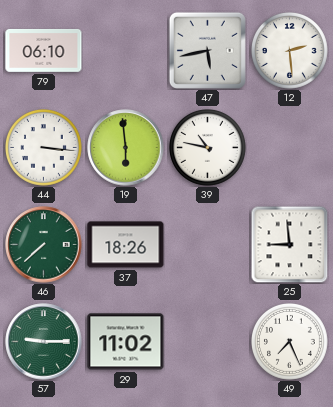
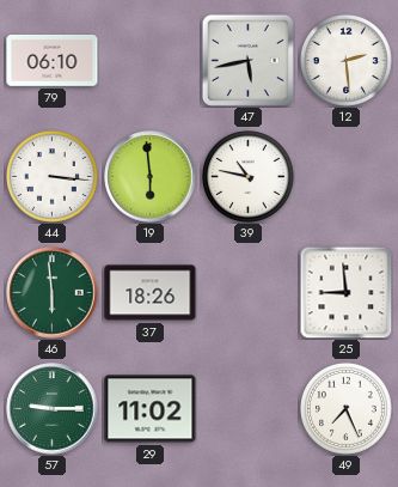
46: 7:38 -> 5:59 (53, 293)
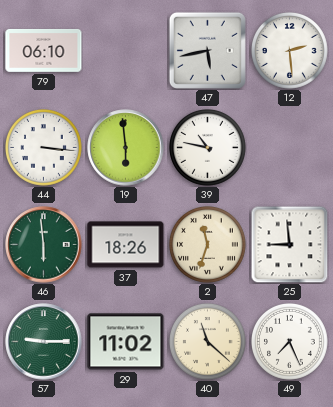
2: none -> 11:33 (208, 245)
40: none -> 11:22 (208, 342)
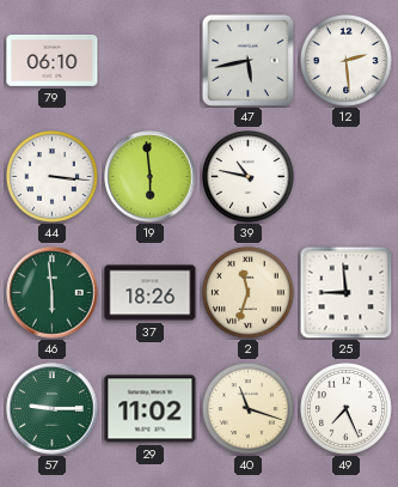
40: 11:22 -> 11:18 (249, 409)
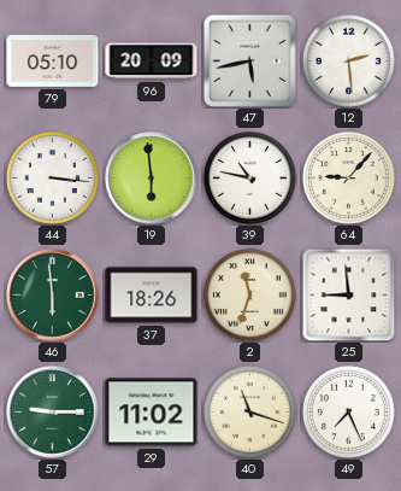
79: 06:10 -> 05:10 (53, 62)
96: none -> 20:09 (152, 62)
64: none -> 9:07 (349, 179)
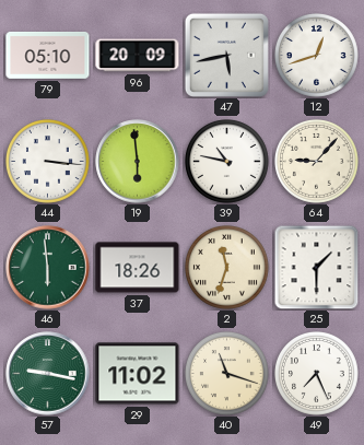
12: 2:29 -> 12:42 (317, 56)
25: 8:59 -> 1:30 (316, 267)
57: 9:15 -> 9:17 (48, 374)
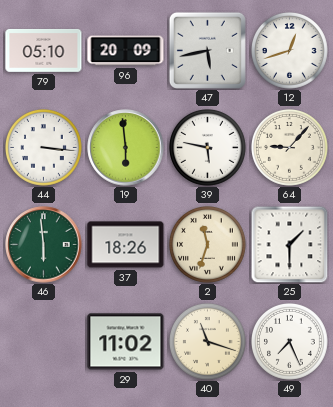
39: 10:47 -> 5:47 (208, 148)
57: 9:17 -> none (48, 374)
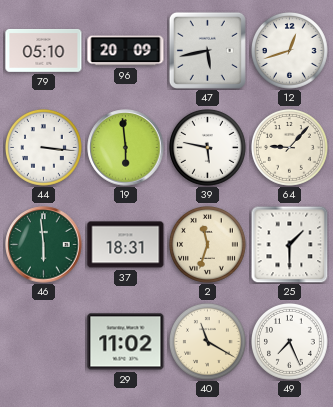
37: 18:26 -> 18:31 (126, 245)
40: 11:18 -> 11:20 (208, 342)
